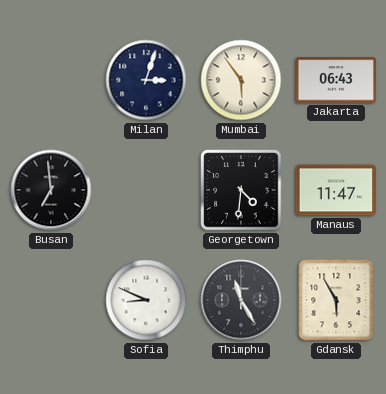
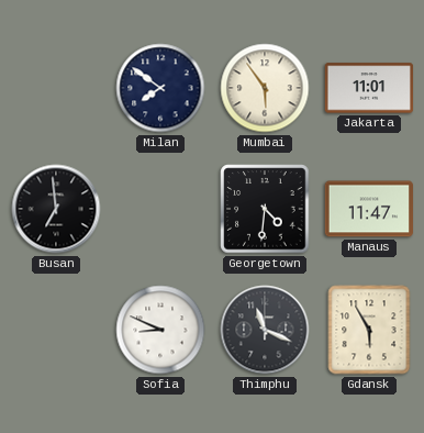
Milan: 3:03 -> 7:51 (160, 88)
Jakarta: 06:43 -> 11:01 (369, 88)
Thimphu: 11:25 -> 11:19 (265, 330)
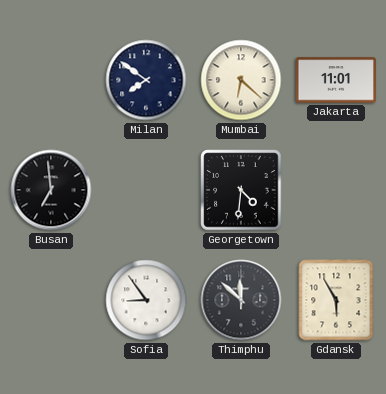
Mumbai: 5:54 -> 6:22 (241, 80)
Manaus: 11:47 -> none (369, 209)
Sofia: 8:49 -> 8:54 (146, 300)
Thimphu: 11:19 -> 11:52 (241, 300)
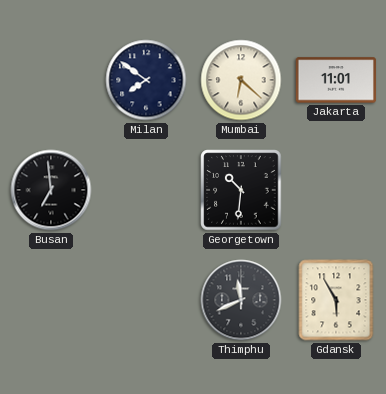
Georgetown: 4:31 -> 10:31 (241, 190)
Sofia: 8:54 -> none (146, 300)
Thimphu: 11:52 -> 11:41 (241, 300)
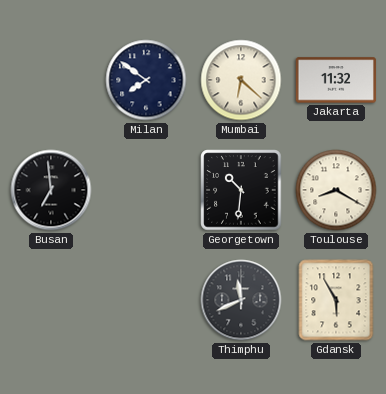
Jakarta: 11:01 -> 11:32 (336, 80)
Toulouse: none -> 8:20 (336, 190)
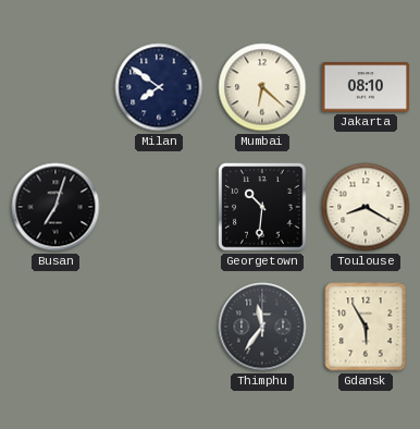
Jakarta: 11:32 -> 08:10 (366, 87)
Busan: 6:59 -> 7:03 (55, 207)
Thimphu: 11:41 -> 11:36 (262, 327)
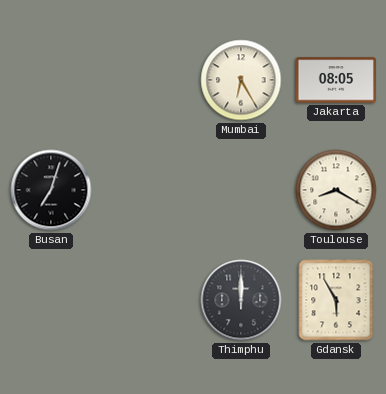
Milan: 7:51 -> none (159, 87)
Mumbai: 6:22 -> 6:25 (241, 80)
Jakarta: 08:10 -> 08:05 (336, 80)
Georgetown: 10:31 -> none (262, 207)
Thimphu: 11:36 -> 12:00 (241, 300)
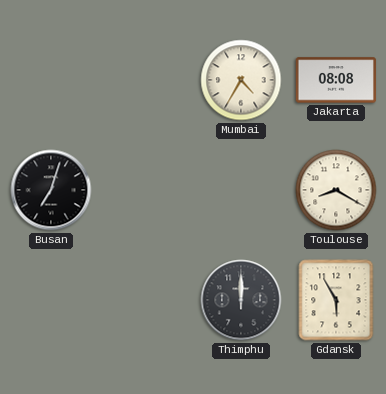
Mumbai: 6:25 -> 4:35 (241, 80)
Jakarta: 08:05 -> 08:08 (336, 80)
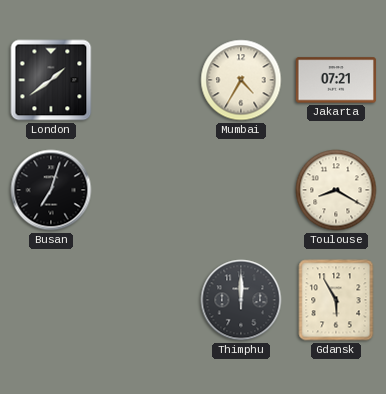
London: none -> 1:39 (51, 80)
Jakarta: 08:08 -> 07:21 (336, 80)
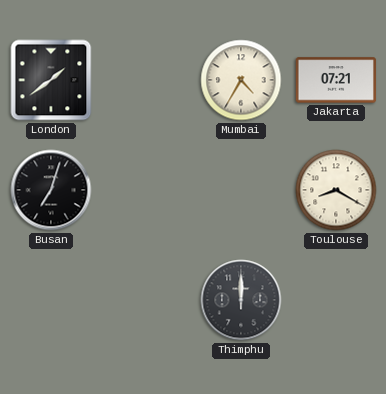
Gdansk: 5:55 -> none (336, 300)
